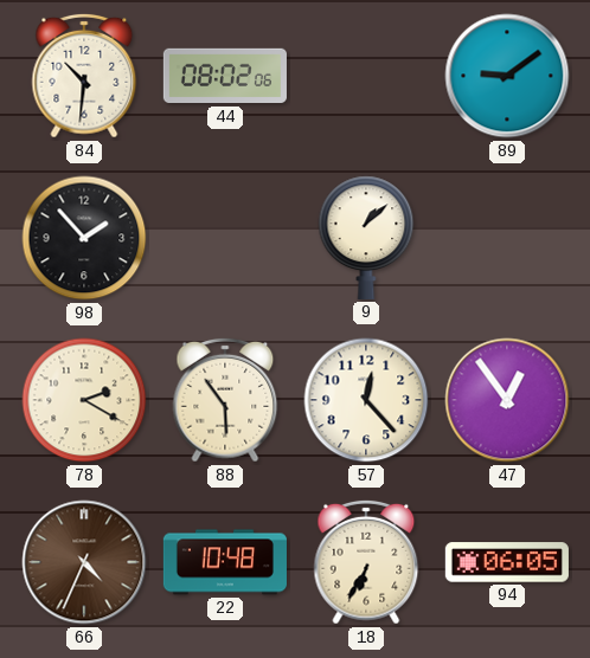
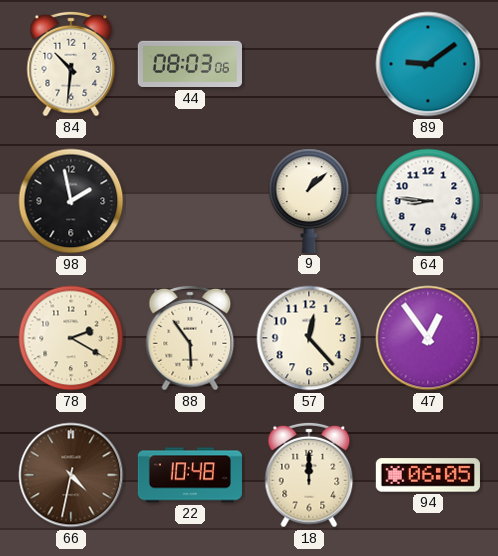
44: 08:02 -> 08:03 (190, 64)
98: 1:53 -> 1:58 (71, 201)
64: none -> 8:46 (428, 201)
66: 4:34 -> 4:32 (71, 475)
18: 6:35 -> 12:00 (309, 475)
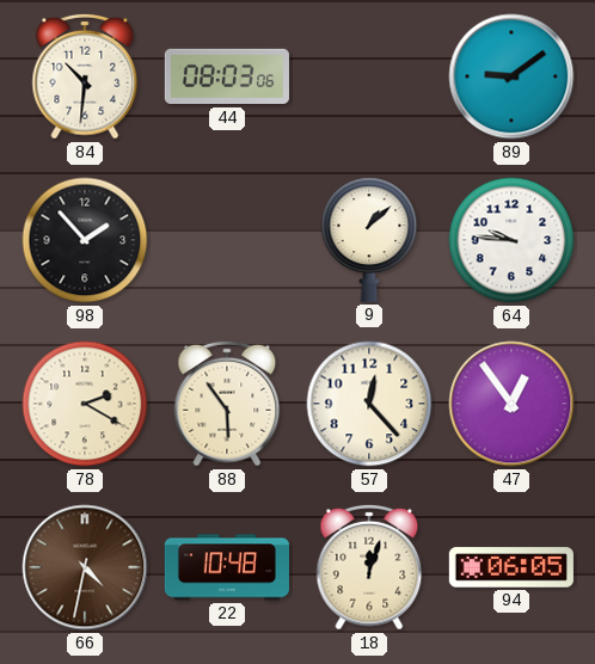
98: 1:58 -> 1:53 (85, 240)
64: 8:46 -> 9:46 (511, 240)
18: 12:00 -> 12:03 (369, 567)
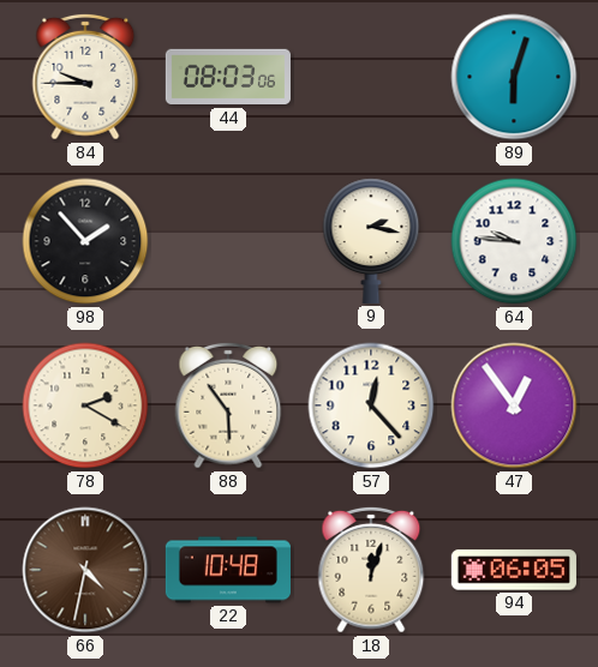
84: 10:31 -> 9:45 (85, 77)
89: 9:09 -> 6:03 (514, 77)
9: 1:08 -> 2:17 (371, 241)
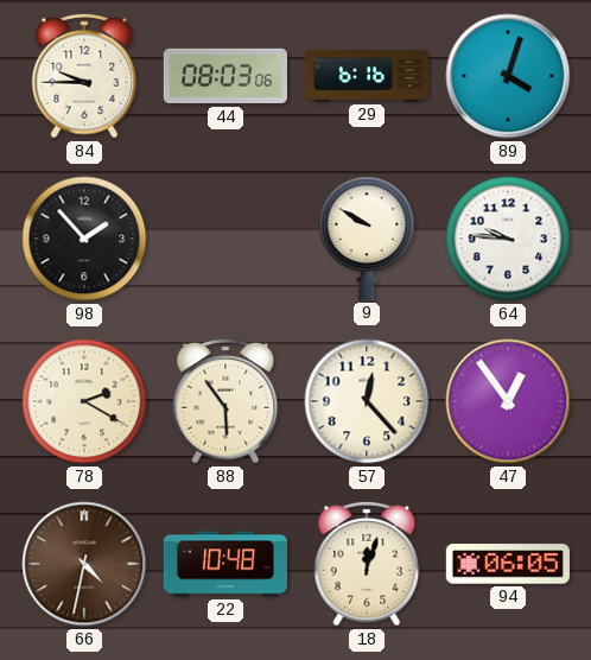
29: none -> 6:16 (367, 76)
89: 6:03 -> 4:03 (508, 76)
9: 2:17 -> 9:50 (367, 239)
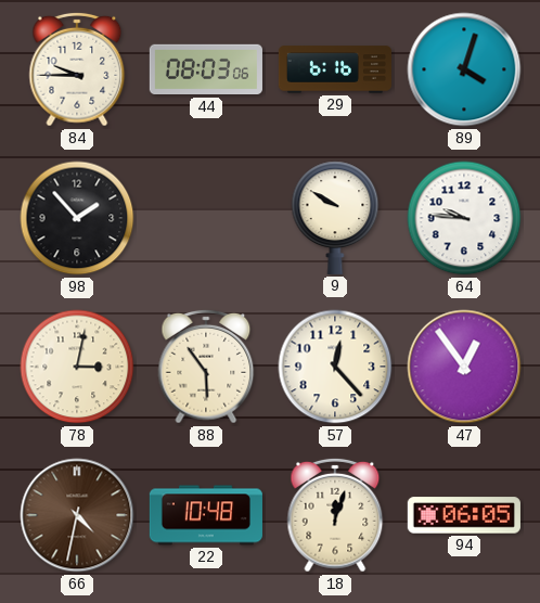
78: 2:20 -> 3:02 (77, 367)
